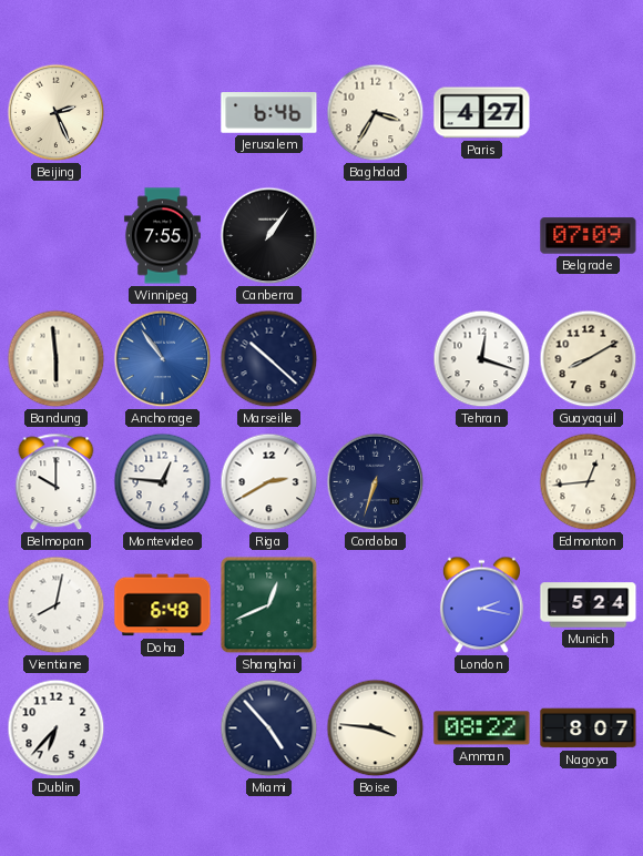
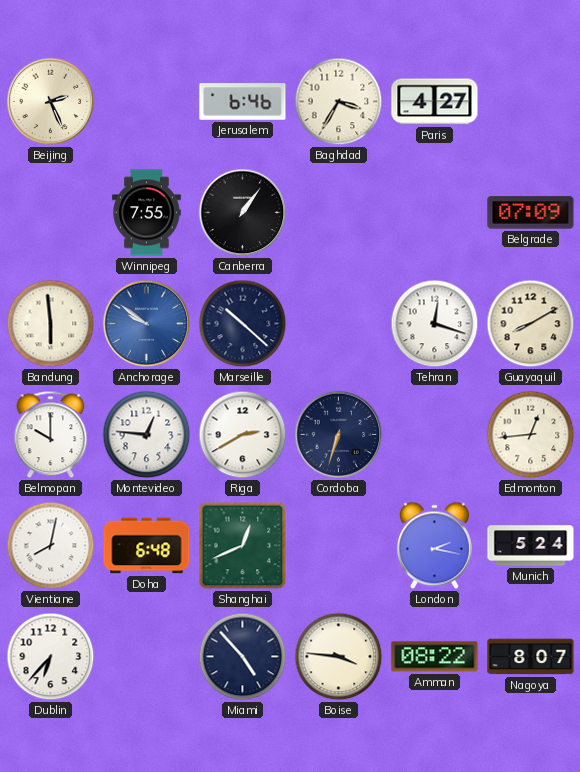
Anchorage: 10:54 -> 9:51 (147, 324)
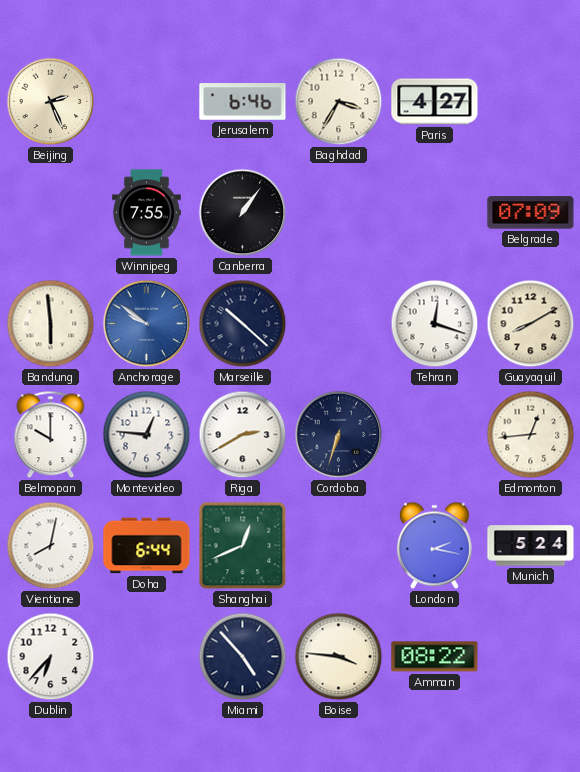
Doha: 6:48 -> 6:44 (147, 546)
Nagoya: 8:07 -> none (531, 657)
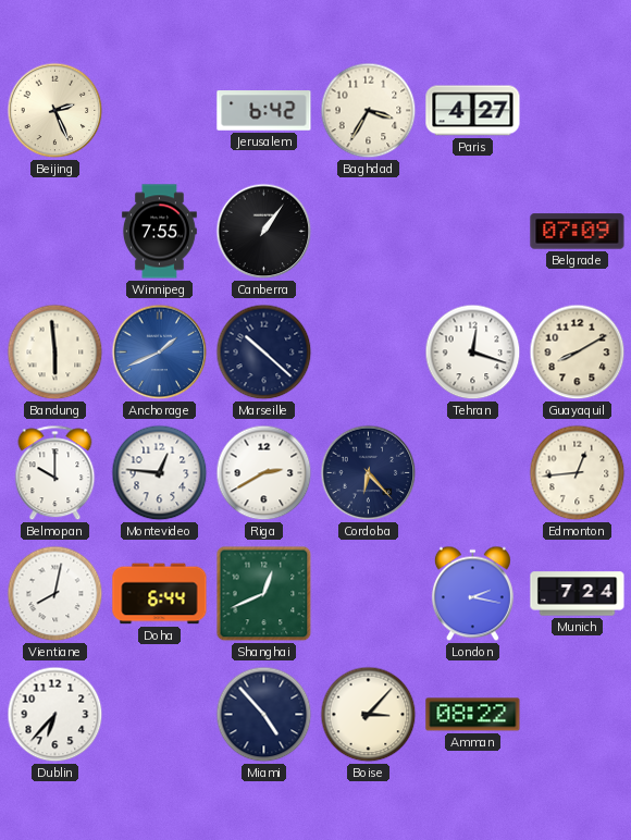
Jerusalem: 6:46 -> 6:42 (264, 111)
Anchorage: 9:51 -> 1:41 (160, 353)
Cordoba: 6:33 -> 6:23 (369, 473)
Munich: 5:24 -> 7:24 (578, 594)
Boise: 3:46 -> 3:07 (369, 715)
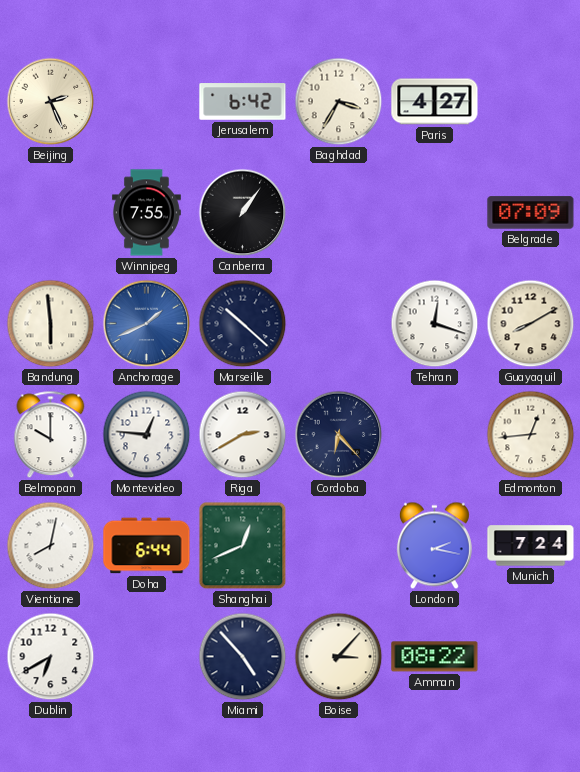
Dublin: 6:37 -> 6:40 (51, 657)
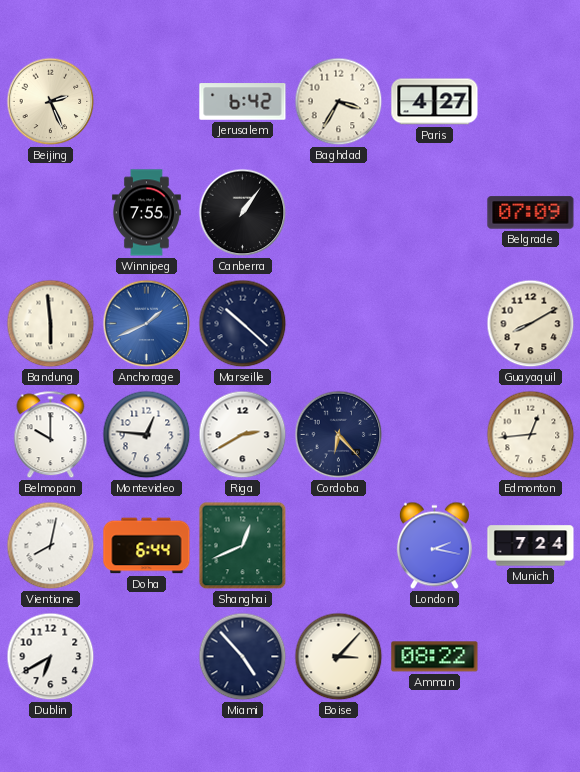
Tehran: 12:18 -> none (435, 324)
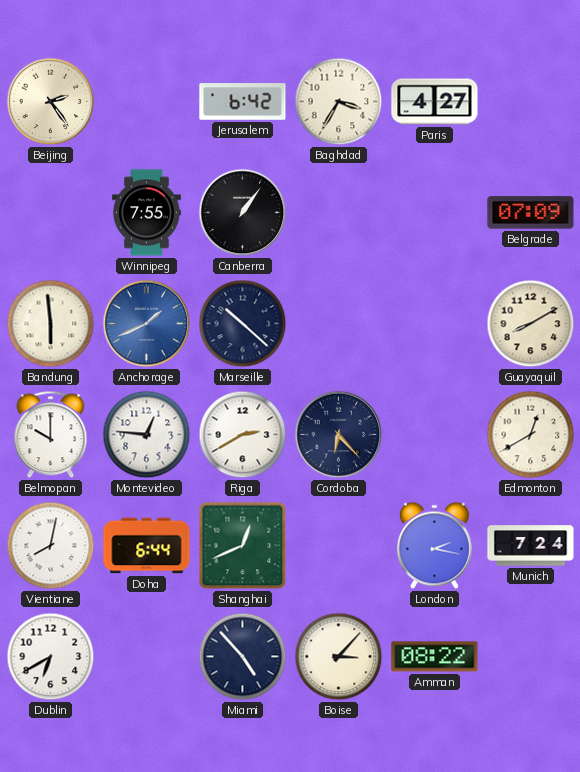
Beijing: 2:26 -> 2:24 (51, 102)
Edmonton: 12:44 -> 12:40 (531, 435)
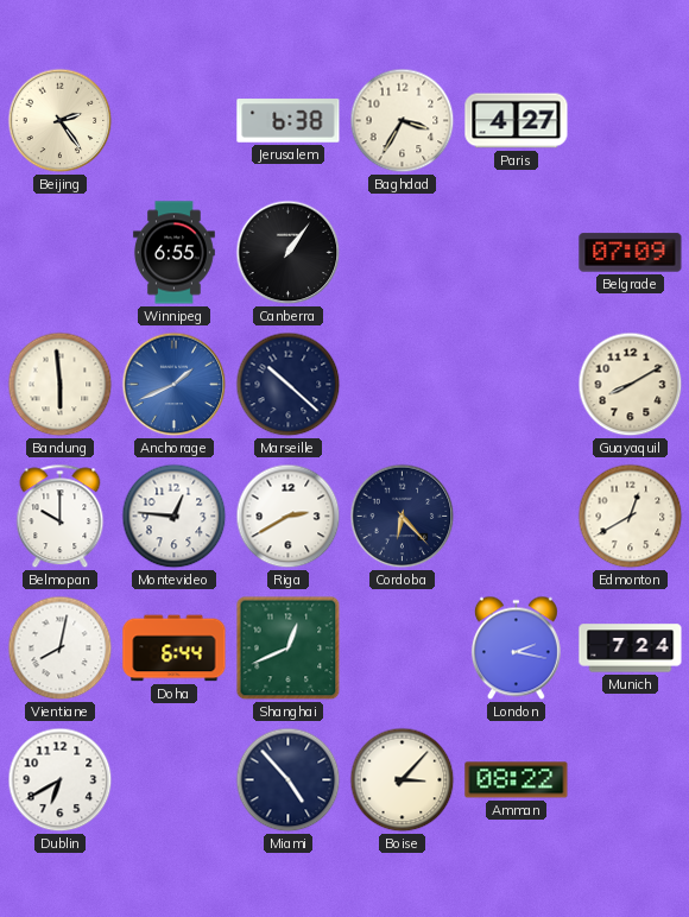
Jerusalem: 6:42 -> 6:38 (289, 121)
Winnipeg: 7:55 -> 6:55 (173, 253)
